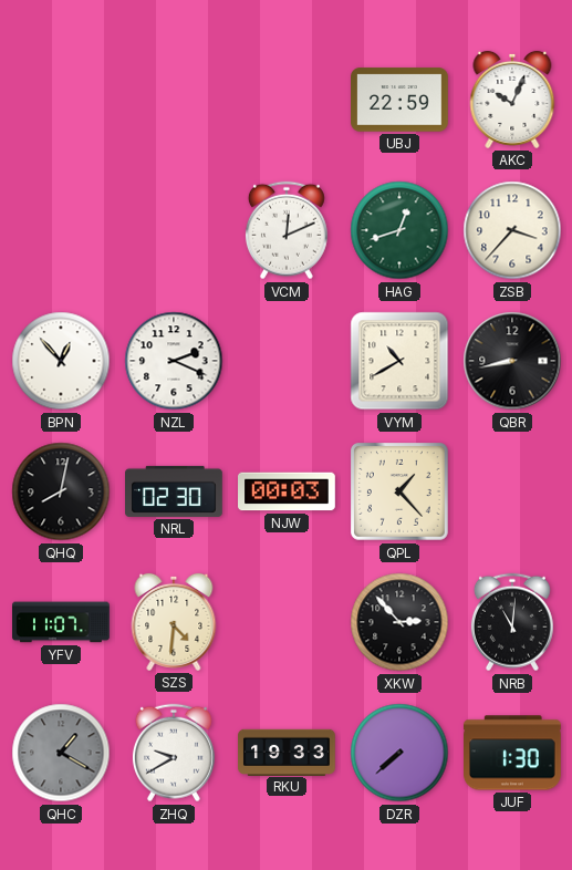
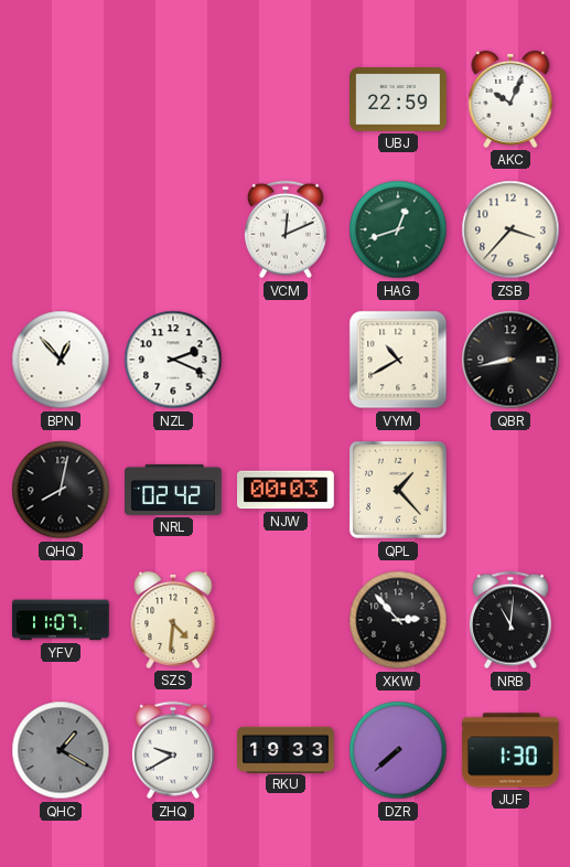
NRL: 02:30 -> 02:42 (174, 490)
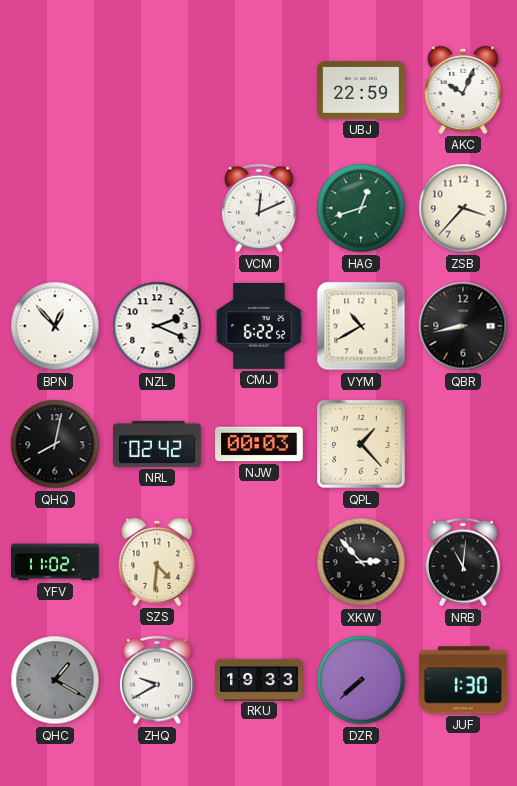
CMJ: none -> 6:22 (260, 326)
YFV: 11:07 -> 11:02 (56, 562)
